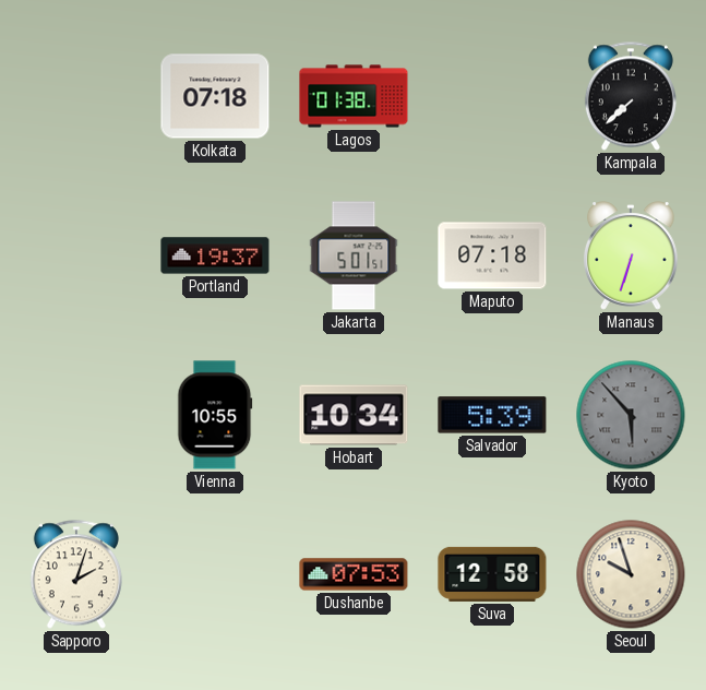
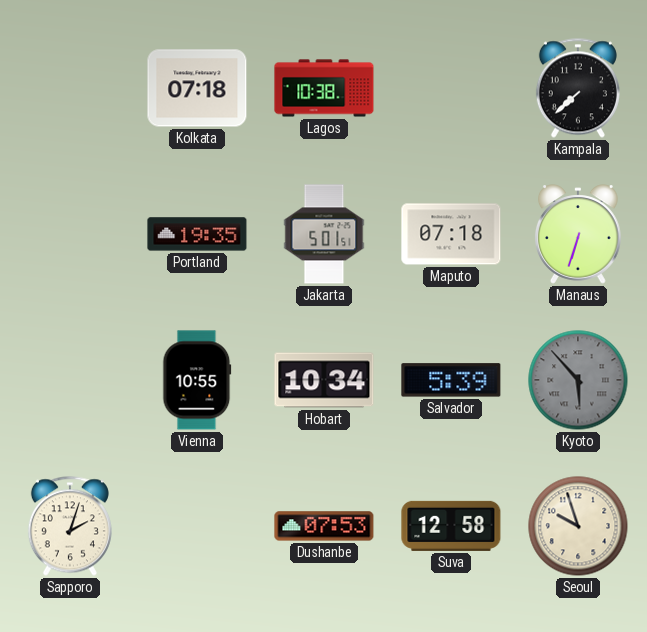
Lagos: 01:38 -> 10:38 (324, 88)
Portland: 19:37 -> 19:35 (197, 234)
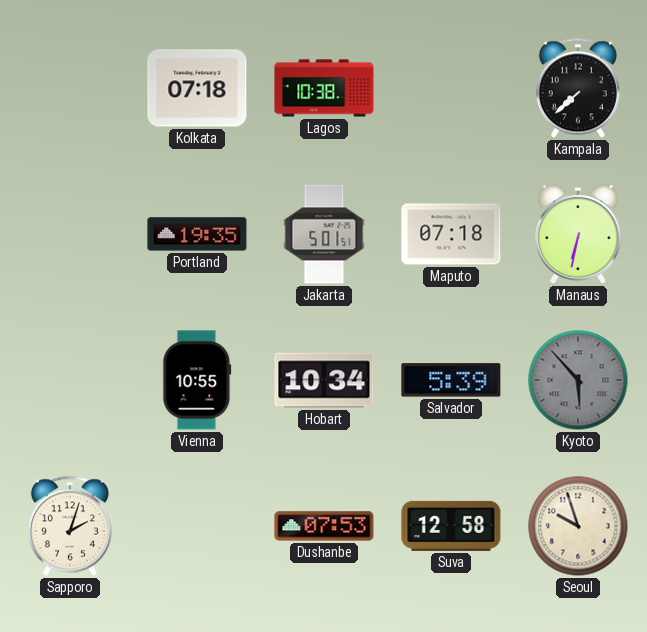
Manaus: 6:33 -> 6:32 (578, 234)
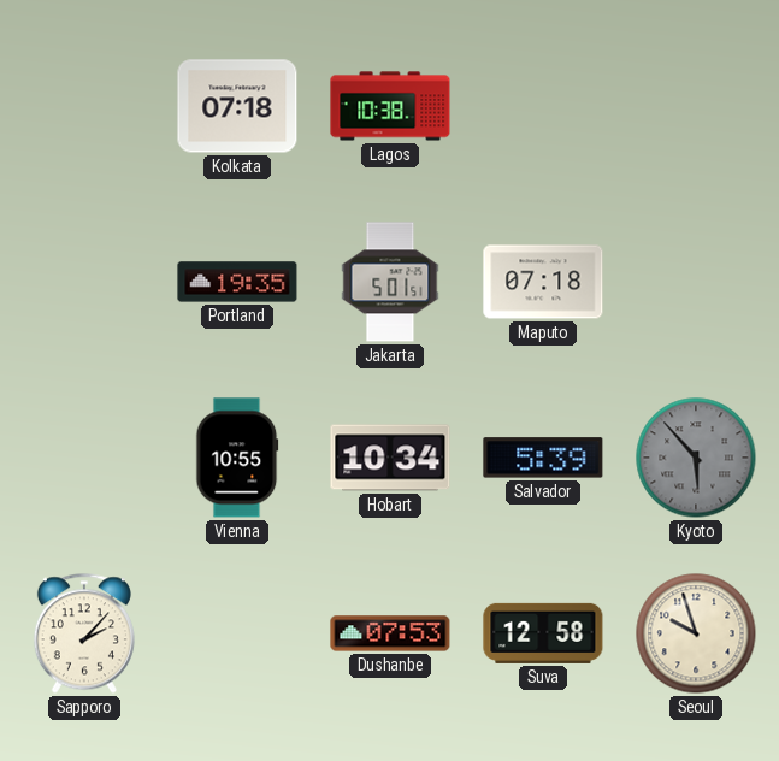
Kampala: 7:38 -> none (578, 88)
Manaus: 6:32 -> none (578, 234)
Sapporo: 2:03 -> 2:07 (84, 633)
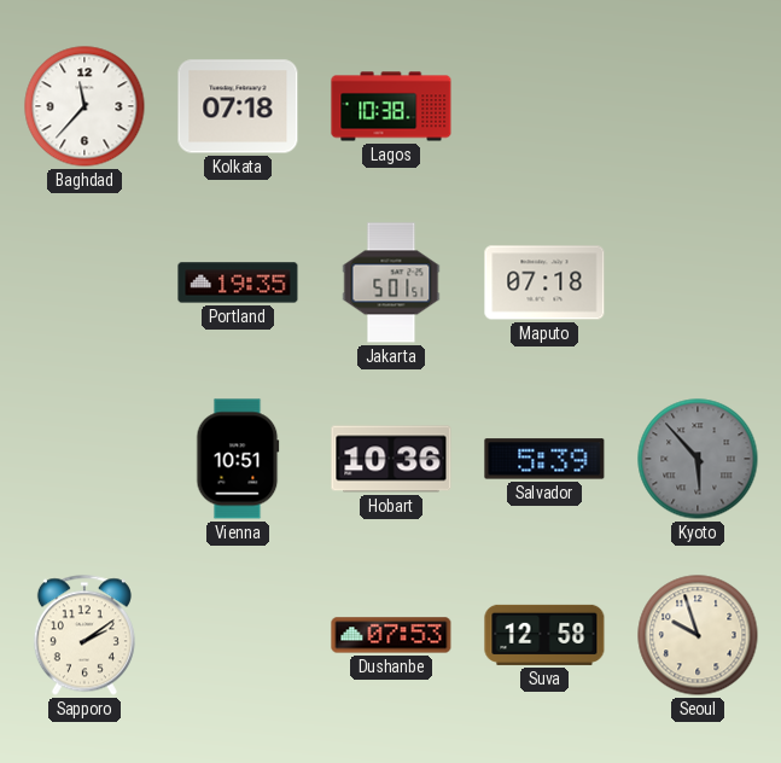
Baghdad: none -> 11:37 (84, 106)
Vienna: 10:55 -> 10:51 (238, 459)
Hobart: 10:34 -> 10:36 (391, 459)
Sapporo: 2:07 -> 2:09 (84, 635)
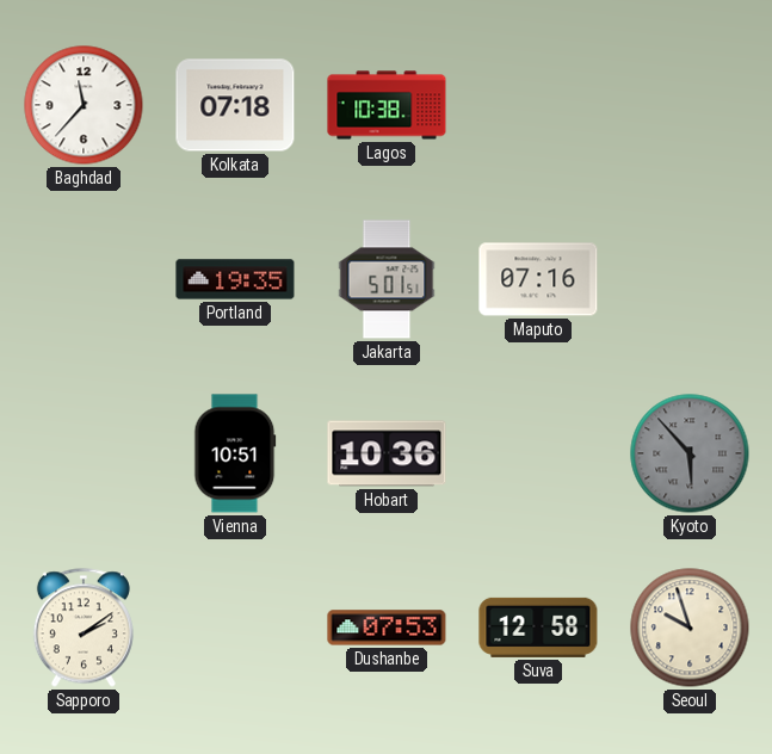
Maputo: 07:18 -> 07:16 (538, 279)
Salvador: 5:39 -> none (544, 459)
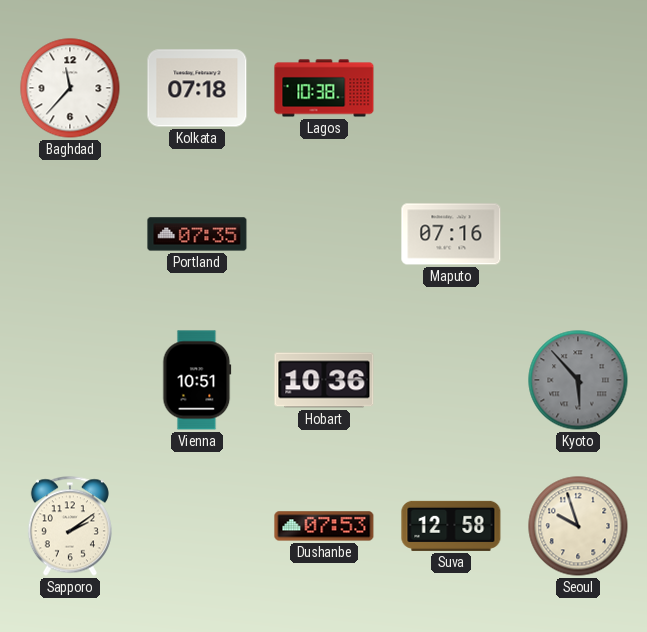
Portland: 19:35 -> 07:35 (197, 234)
Jakarta: 5:01 -> none (387, 279)
